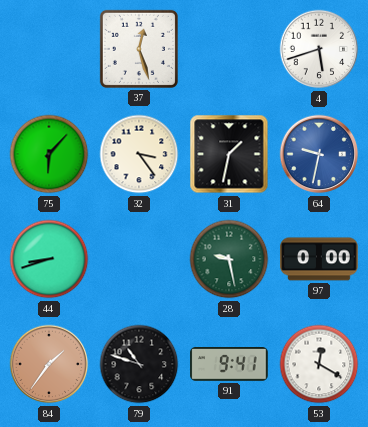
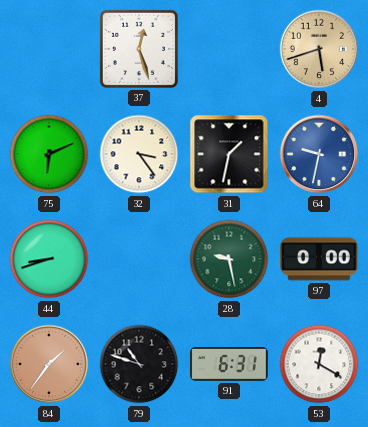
4 dial: white -> champagne (319, 49)
75: 6:07 -> 6:11 (49, 154)
91: 9:41 -> 6:31 (229, 365)
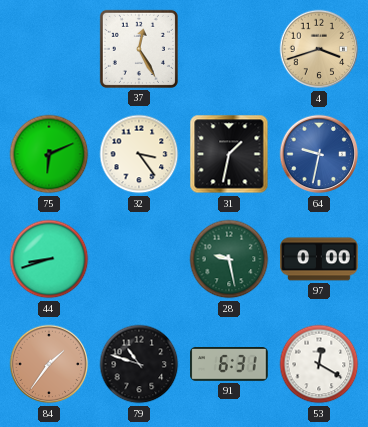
37: 12:27 -> 12:25 (139, 49)
4: 5:42 -> 3:42 (319, 49)
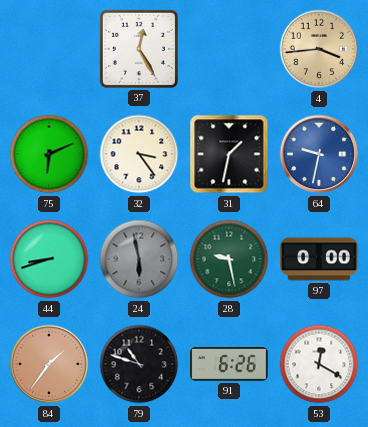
4: 3:42 -> 3:44 (319, 49)
24: none -> 5:58 (139, 259)
91: 6:31 -> 6:26 (229, 365)
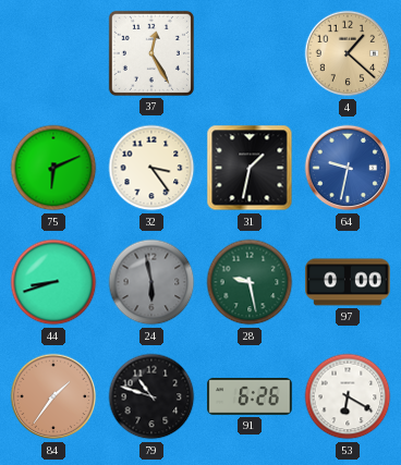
4: 3:44 -> 1:22 (348, 53)
53: 12:20 -> 6:20 (348, 396)
